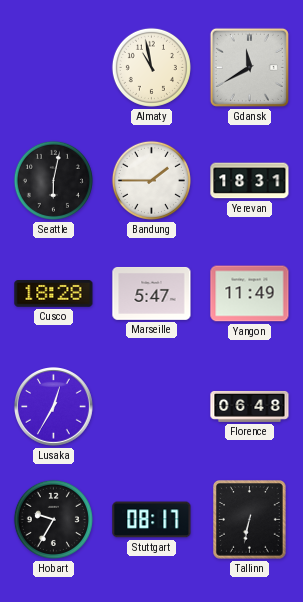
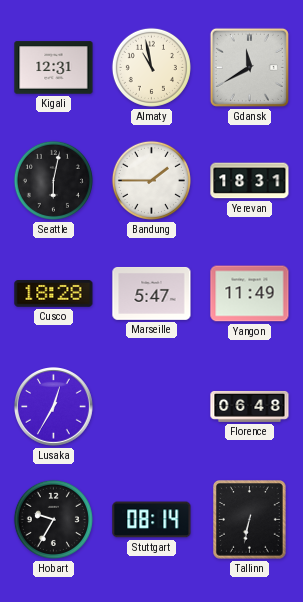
Kigali: none -> 12:31 (54, 68)
Stuttgart: 08:17 -> 08:14 (152, 520)
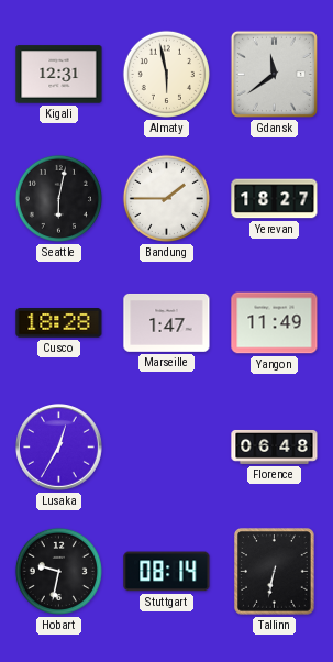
Almaty: 10:58 -> 5:58 (166, 74)
Gdansk: 11:40 -> 11:39 (274, 74)
Yerevan: 18:31 -> 18:27 (275, 199)
Marseille: 5:47 -> 1:47 (167, 322)
Hobart: 9:35 -> 9:32 (58, 571)
